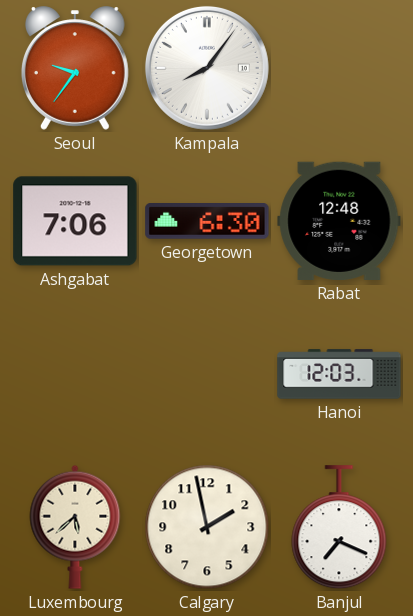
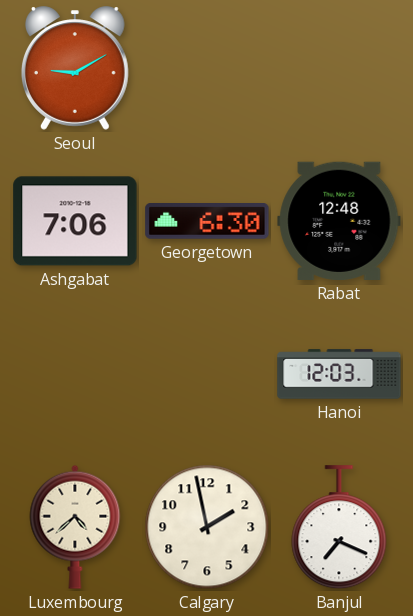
Seoul: 9:36 -> 9:10 (75, 68)
Kampala: 8:06 -> none (207, 68)
Luxembourg: 5:38 -> 4:38 (75, 527)
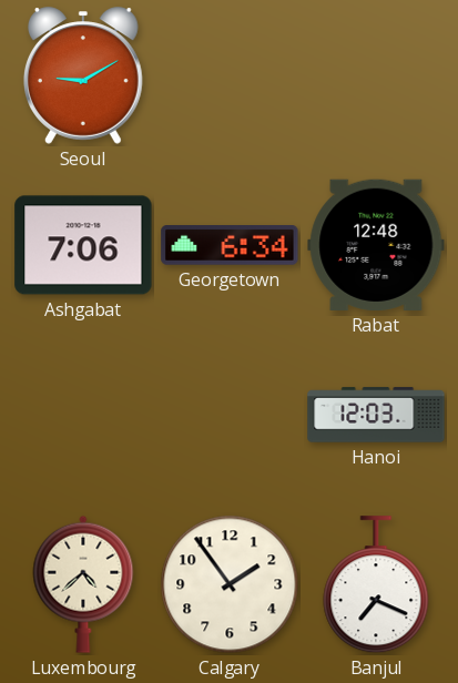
Georgetown: 6:30 -> 6:34 (230, 246)
Calgary: 1:58 -> 1:54 (230, 584)
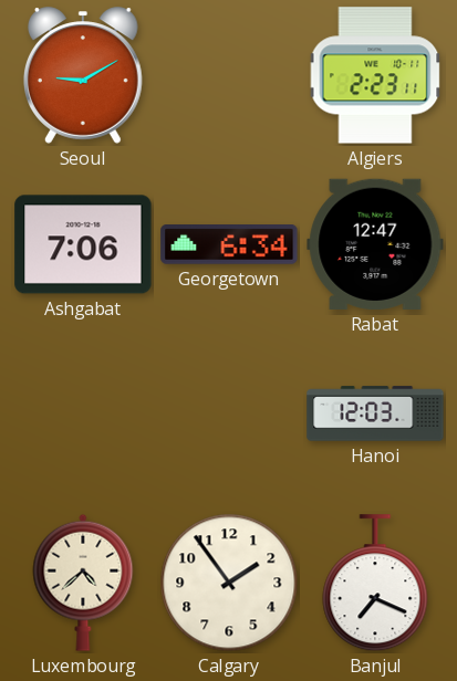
Algiers: none -> 2:23 (375, 75)
Rabat: 12:48 -> 12:47 (375, 244)
